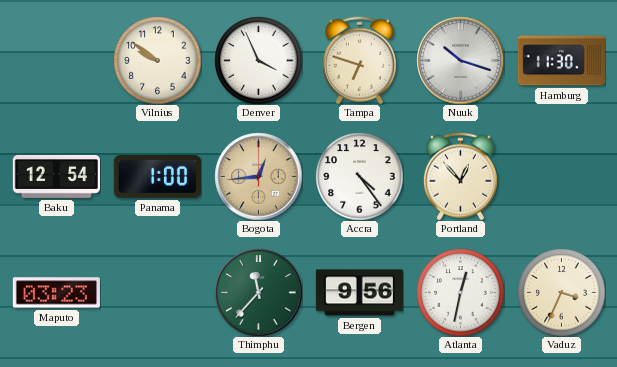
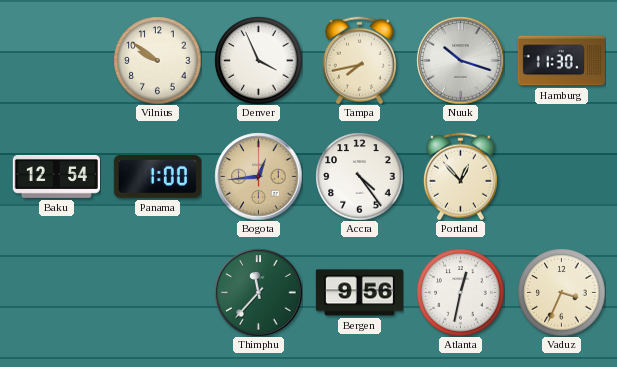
Tampa: 6:48 -> 7:43 (359, 60)
Maputo: 03:23 -> none (56, 293)
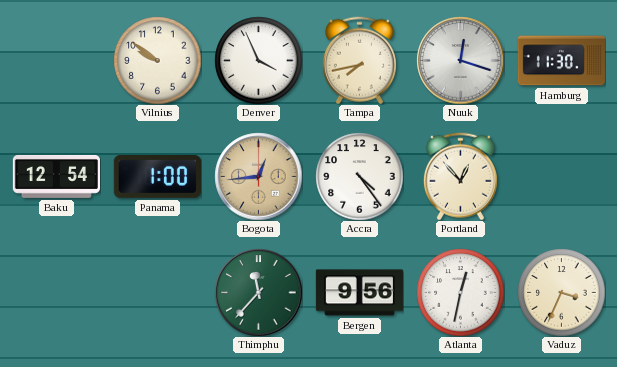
Nuuk: 10:18 -> 12:18 (460, 60)
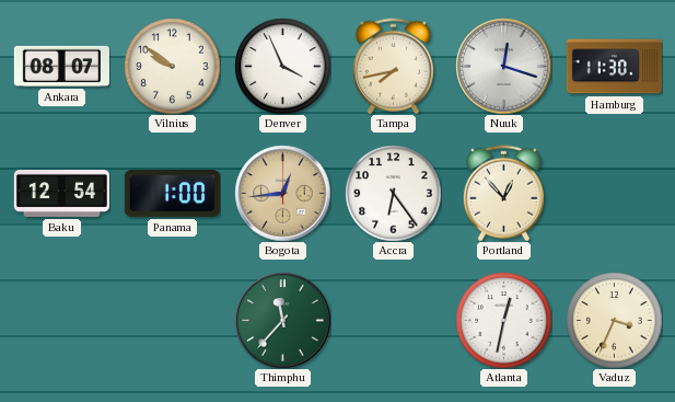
Ankara: none -> 08:07 (61, 66)
Accra: 4:24 -> 6:24 (393, 193)
Bergen: 9:56 -> none (359, 293)
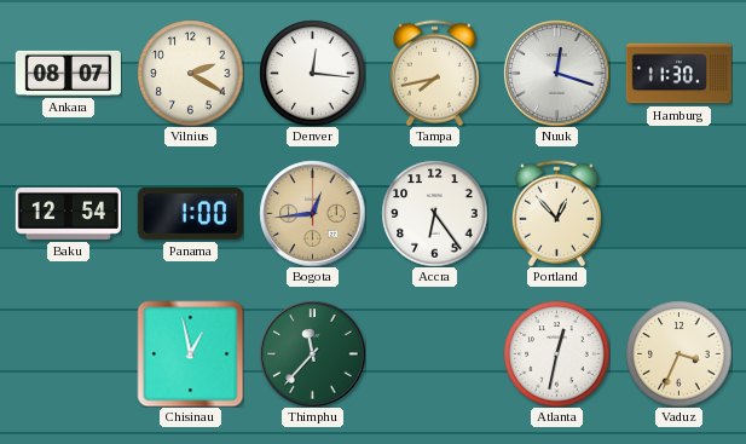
Vilnius: 9:51 -> 2:20 (190, 73)
Denver: 3:56 -> 12:16 (312, 73)
Chisinau: none -> 12:58 (190, 353)
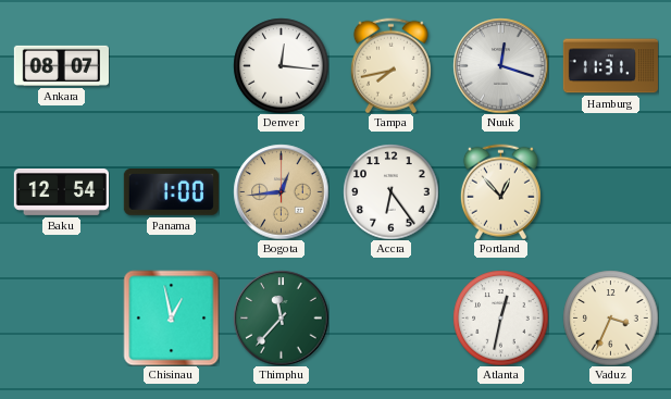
Vilnius: 2:20 -> none (190, 73)
Hamburg: 11:30 -> 11:31 (610, 66)
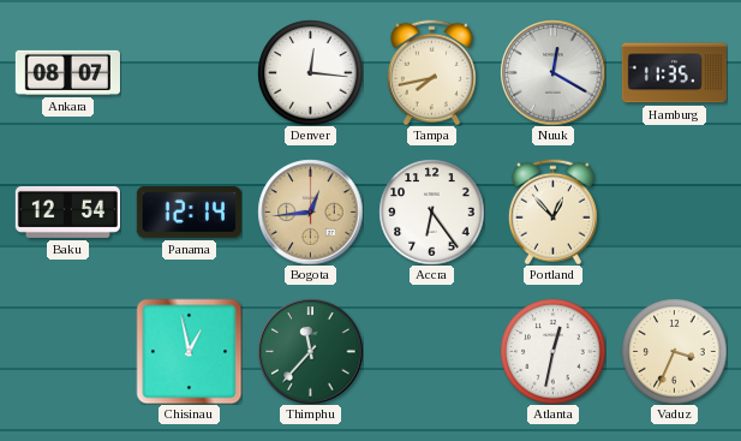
Nuuk: 12:18 -> 12:20 (552, 72)
Hamburg: 11:31 -> 11:35 (674, 73)
Panama: 1:00 -> 12:14 (189, 213)
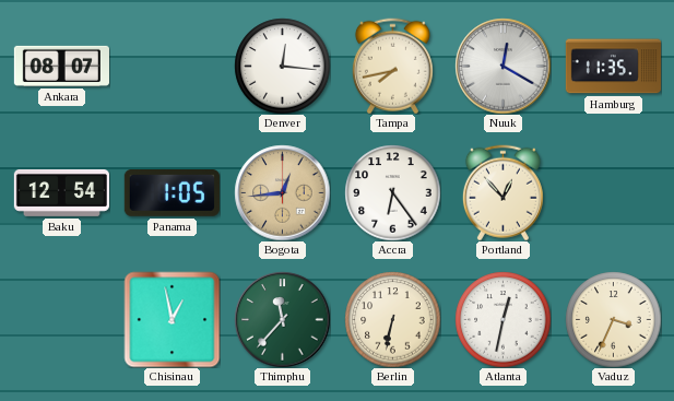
Panama: 12:14 -> 1:05 (172, 193)
Berlin: none -> 6:32 (392, 319)
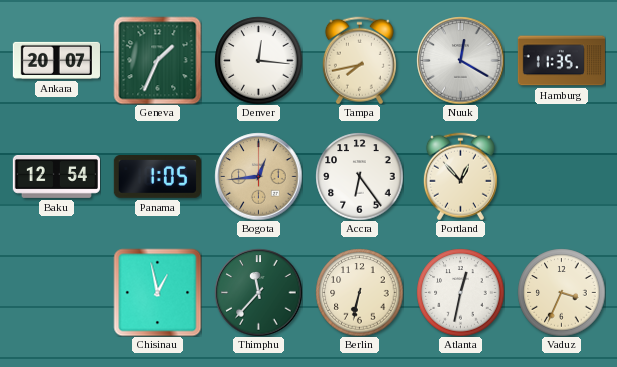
Ankara: 08:07 -> 20:07 (56, 60)
Geneva: none -> 1:34 (157, 60)
